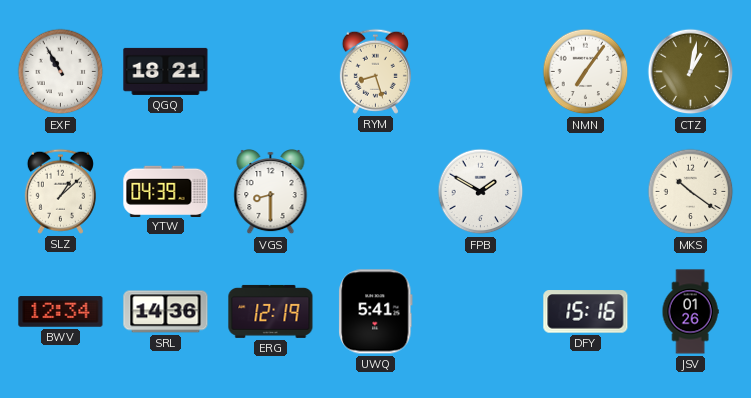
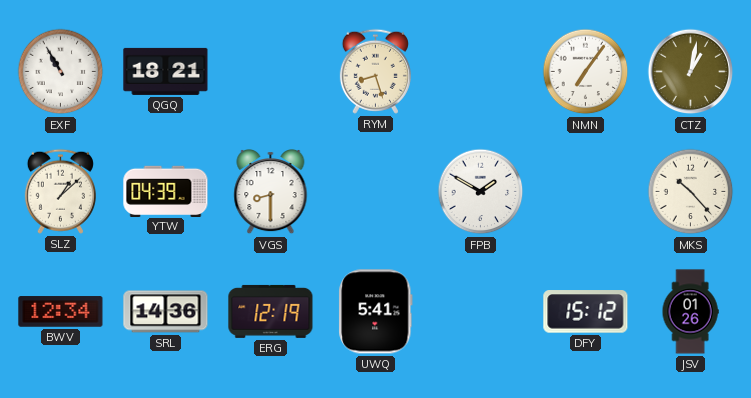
MKS: 10:21 -> 10:23 (691, 192)
DFY: 15:16 -> 15:12 (586, 312)
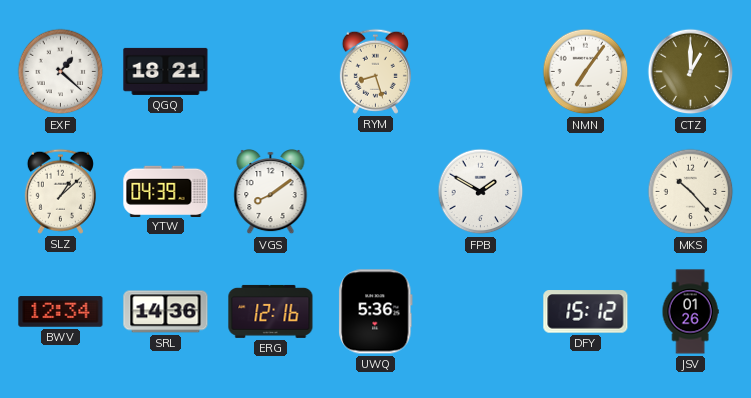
EXF: 10:55 -> 1:22 (61, 72)
CTZ: 1:02 -> 1:00 (691, 72)
VGS: 8:30 -> 8:09 (271, 193)
ERG: 12:19 -> 12:16 (271, 311)
UWQ: 5:41 -> 5:36 (376, 312)
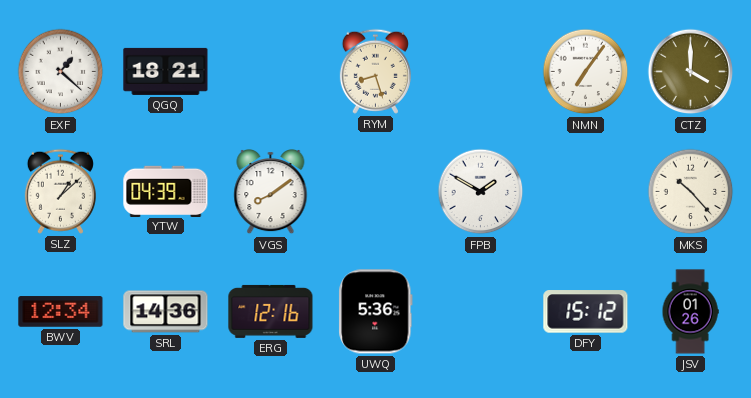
CTZ: 1:00 -> 4:00 (691, 72)
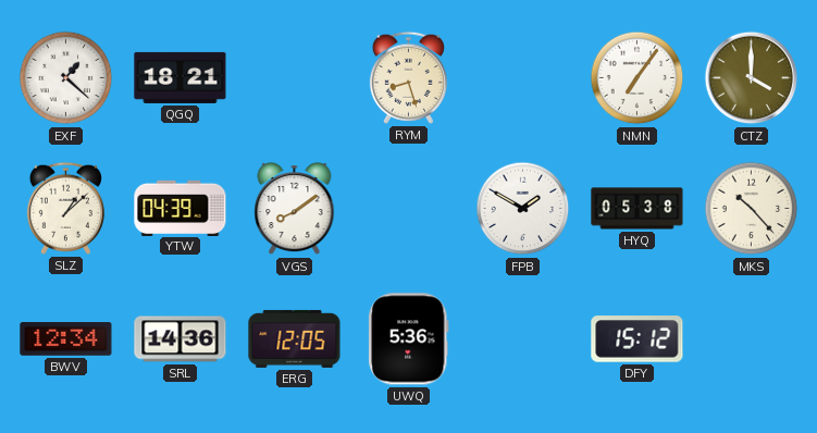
HYQ: none -> 05:38 (637, 209)
ERG: 12:16 -> 12:05 (295, 338)
JSV: 01:26 -> none (690, 312)
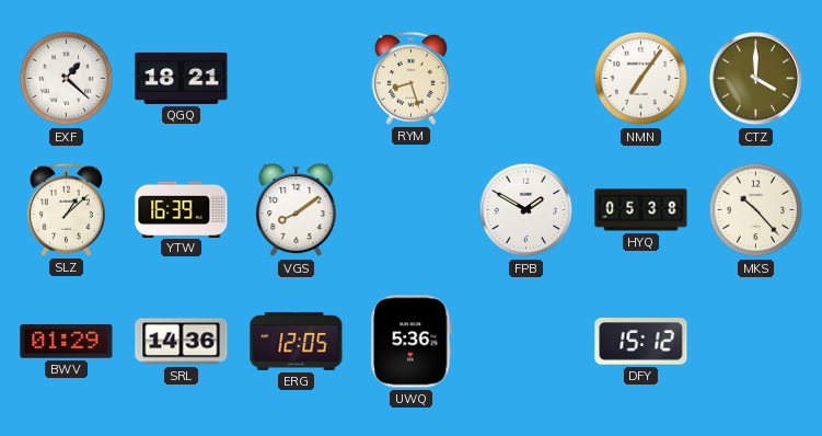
YTW: 04:39 -> 16:39 (182, 209)
BWV: 12:34 -> 01:29 (67, 342)
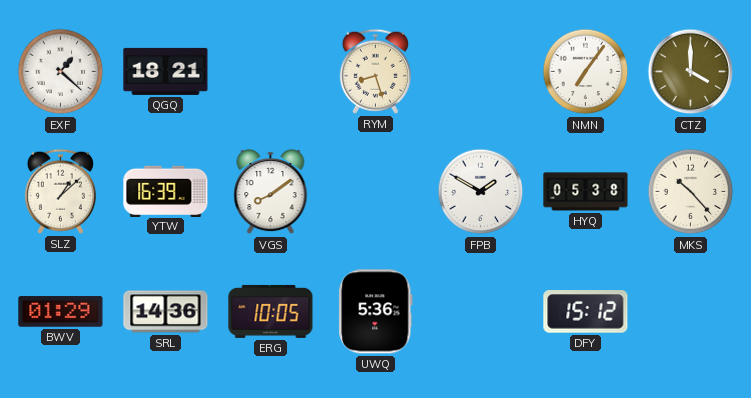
ERG: 12:05 -> 10:05 (271, 311)
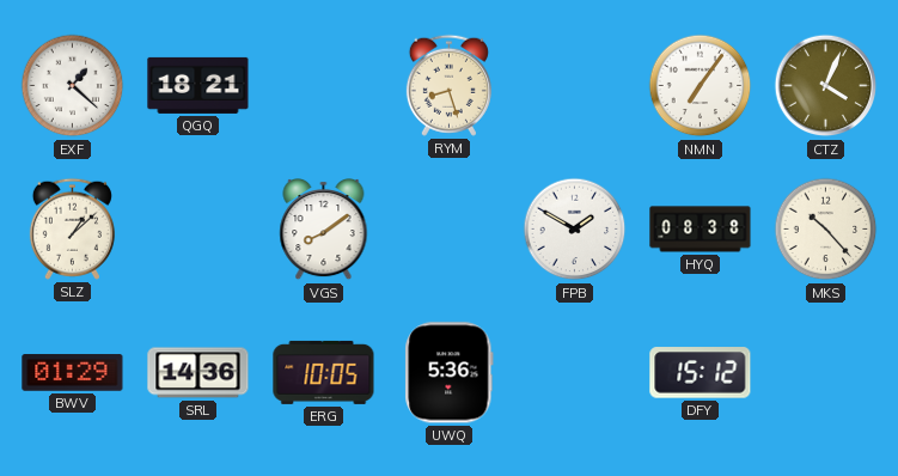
CTZ: 4:00 -> 4:04 (826, 86)
YTW: 16:39 -> none (166, 191)
HYQ: 05:38 -> 08:38 (701, 230)
